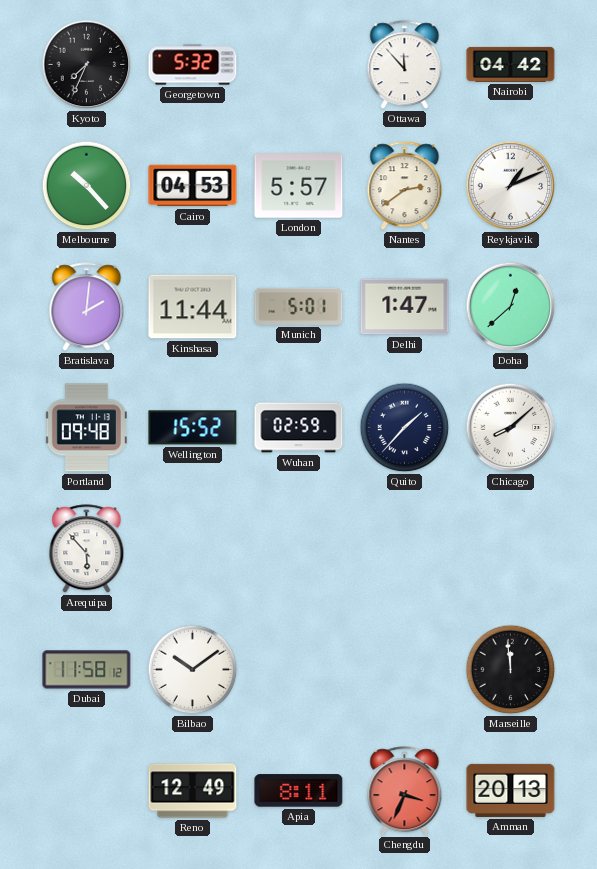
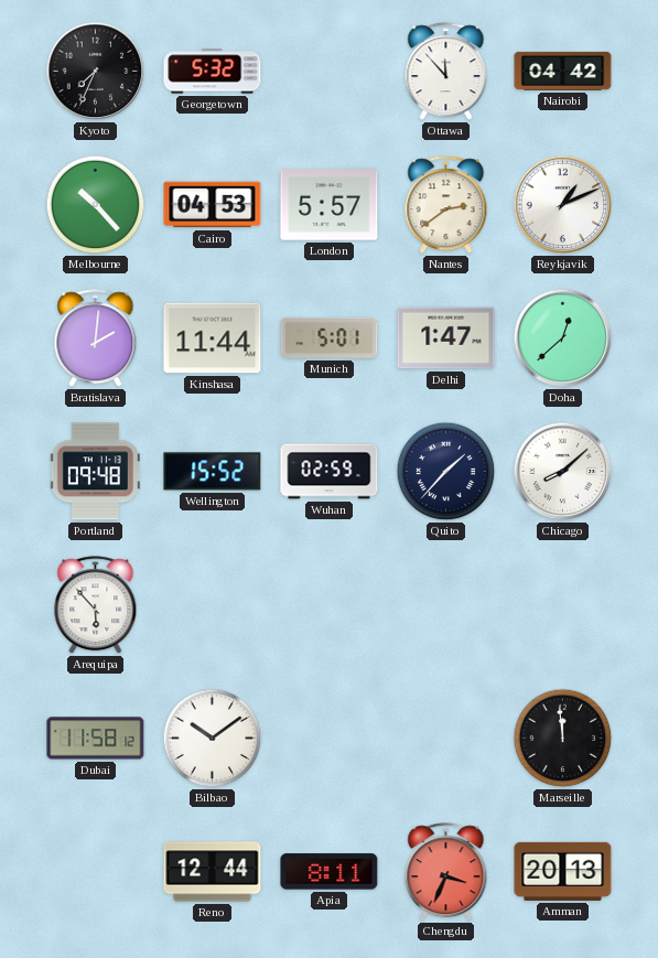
Reno: 12:49 -> 12:44 (213, 872)
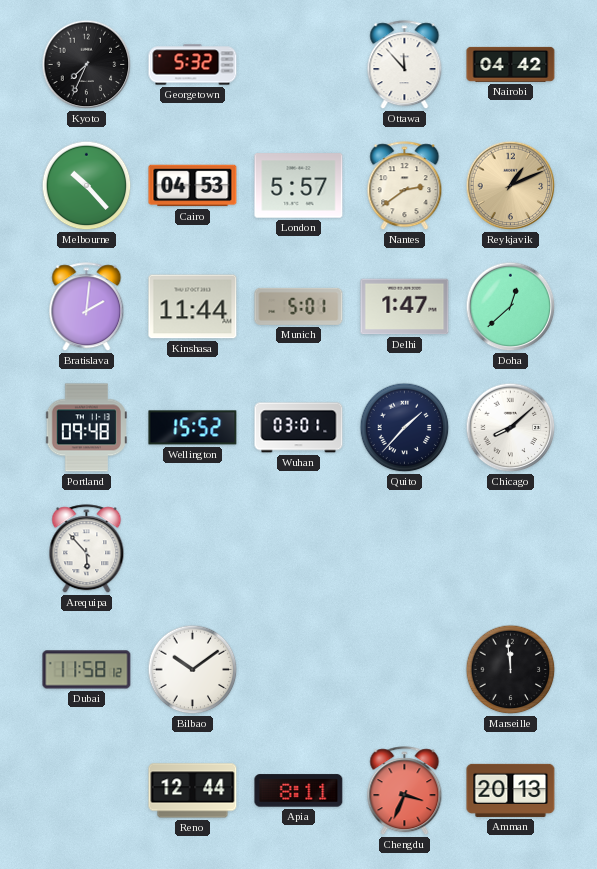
Reykjavik dial: white -> champagne (511, 186)
Wuhan: 02:59 -> 03:01 (299, 428)
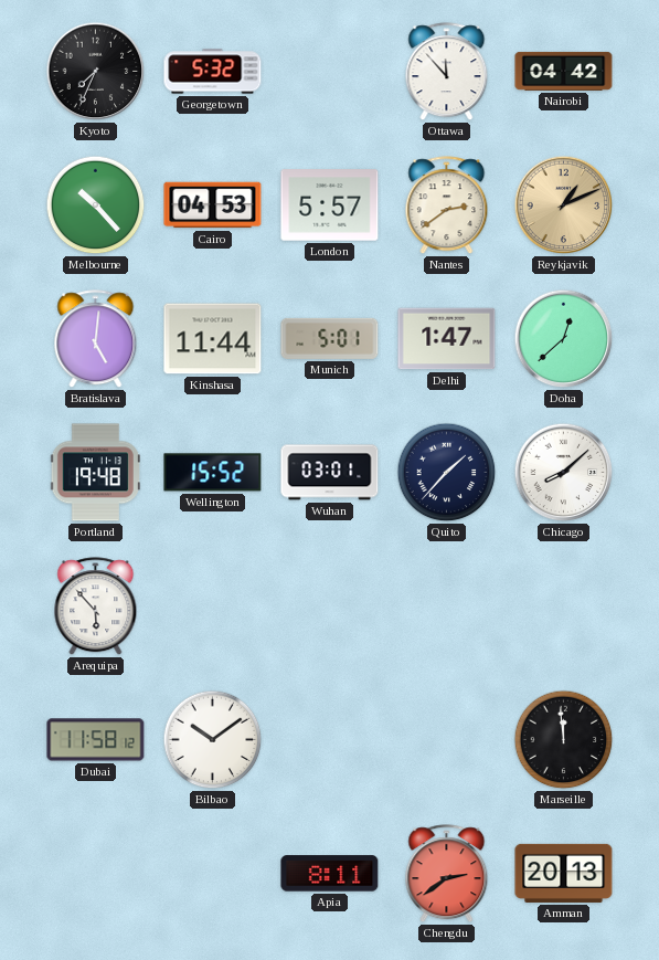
Bratislava: 2:01 -> 5:01 (96, 339)
Portland: 09:48 -> 19:48 (95, 473)
Reno: 12:44 -> none (193, 791)
Chengdu: 3:34 -> 2:39 (447, 874)
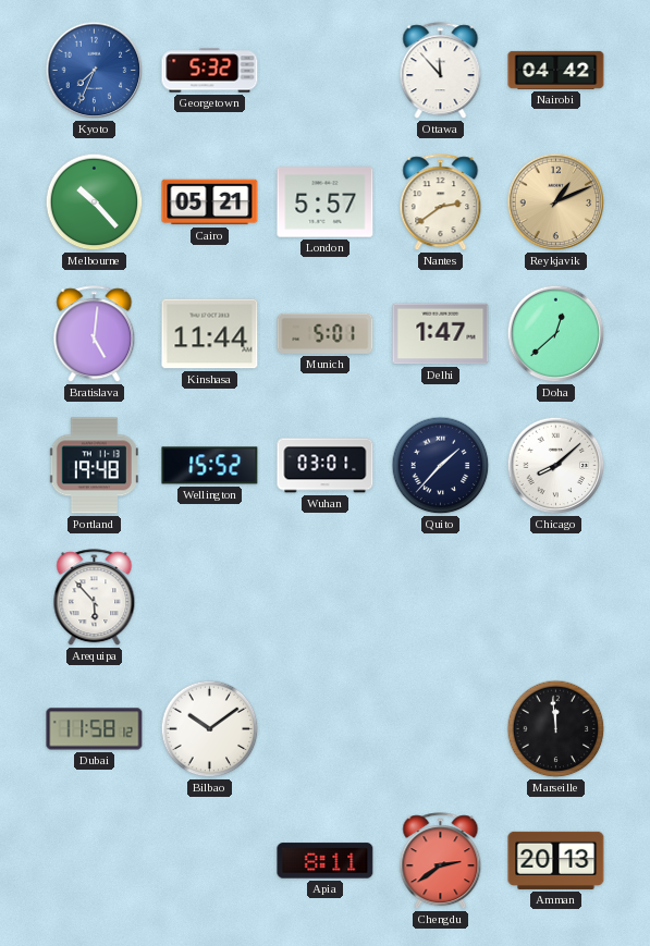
Kyoto dial: black -> blue (95, 71)
Cairo: 04:53 -> 05:21 (210, 202)
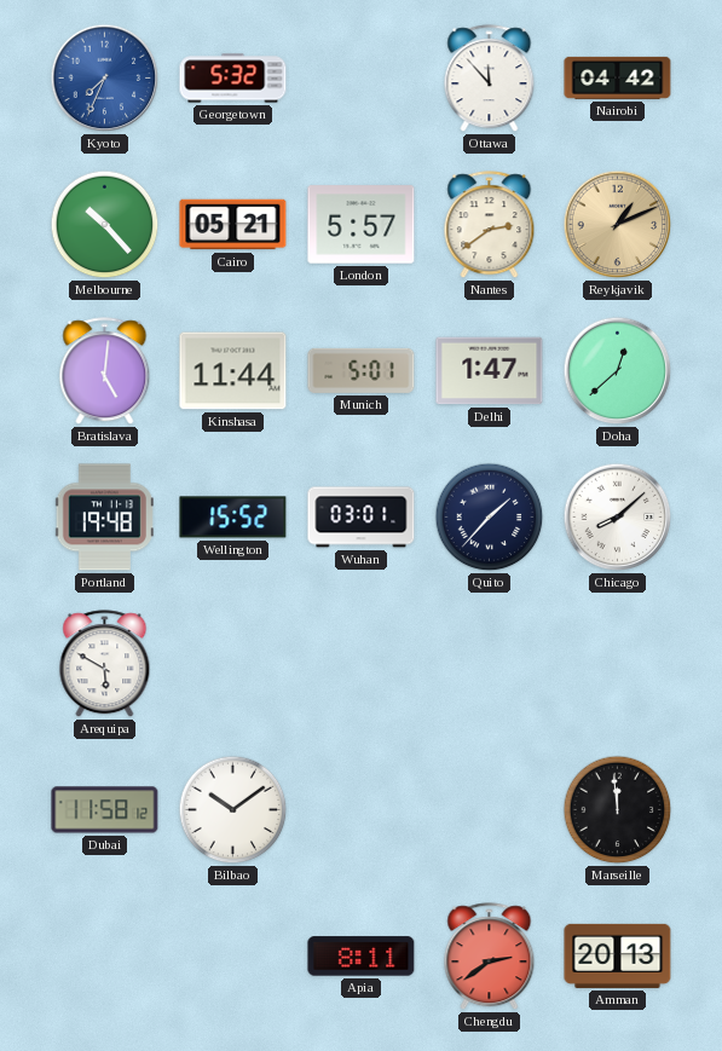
Arequipa: 5:53 -> 5:50 (105, 664)
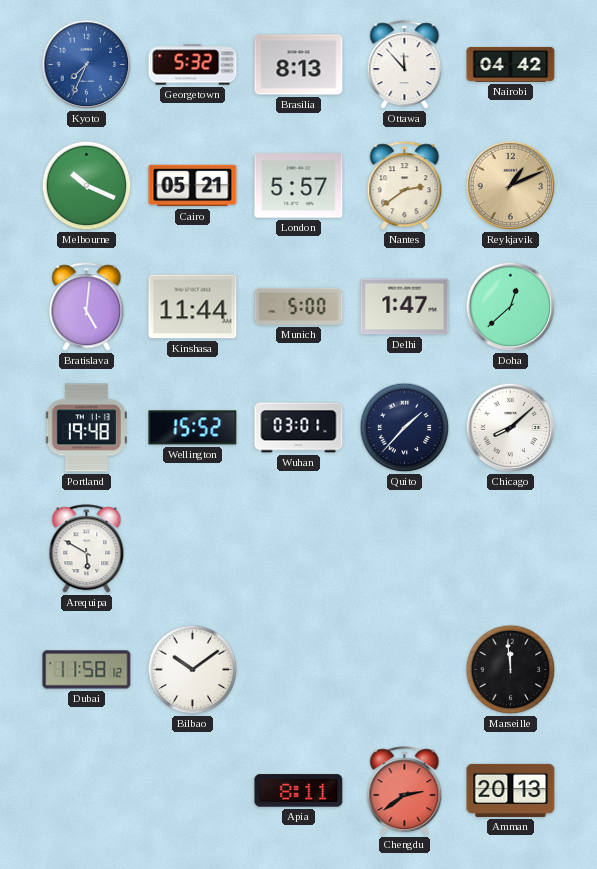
Brasilia: none -> 8:13 (299, 65)
Melbourne: 10:23 -> 10:19 (87, 186)
Munich: 5:01 -> 5:00 (299, 306)
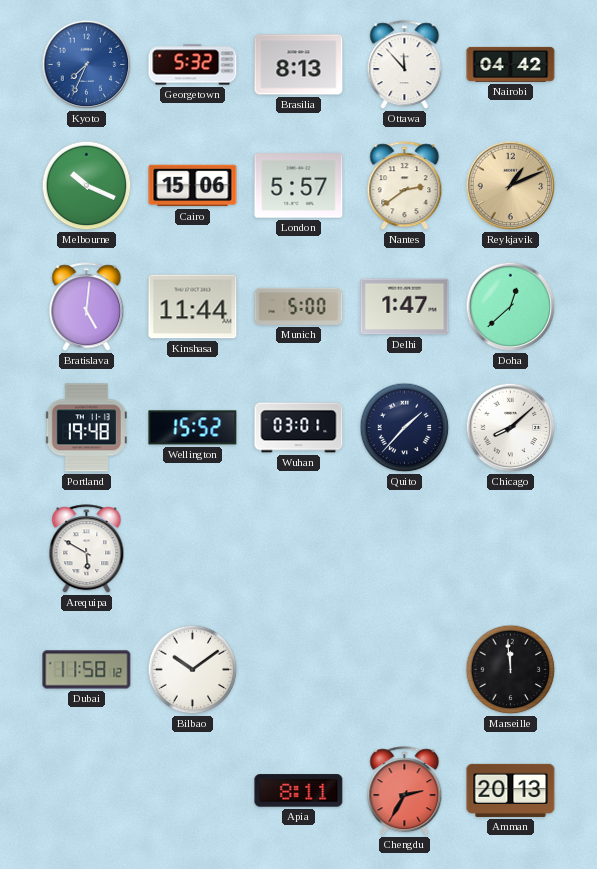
Cairo: 05:21 -> 15:06 (193, 186)
Chengdu: 2:39 -> 2:35 (405, 791)
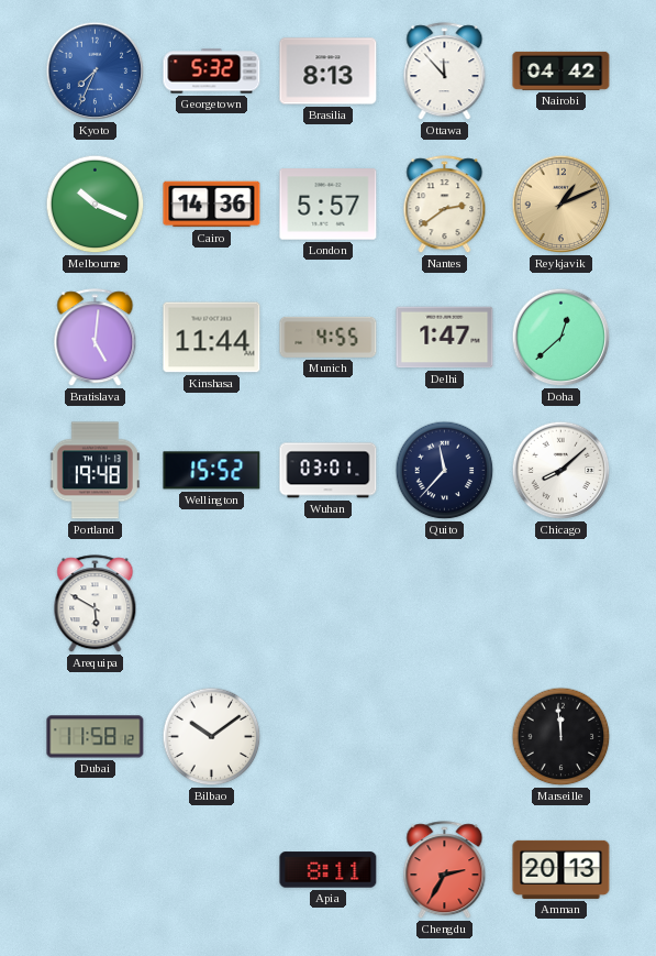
Cairo: 15:06 -> 14:36 (212, 205)
Munich: 5:00 -> 4:55 (329, 337)
Quito: 1:37 -> 11:37 (445, 471)
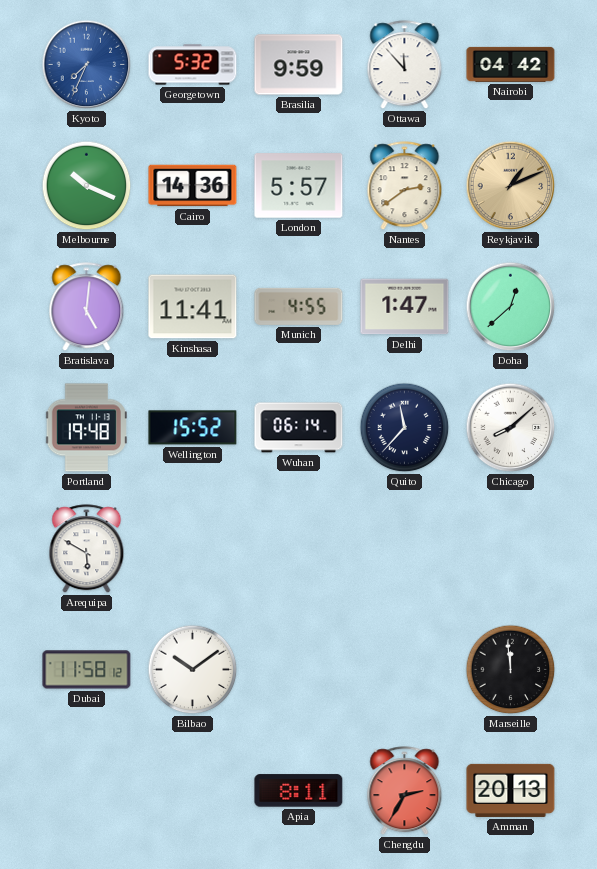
Brasilia: 8:13 -> 9:59 (299, 65)
Kinshasa: 11:44 -> 11:41 (193, 307)
Wuhan: 03:01 -> 06:14 (299, 428)
